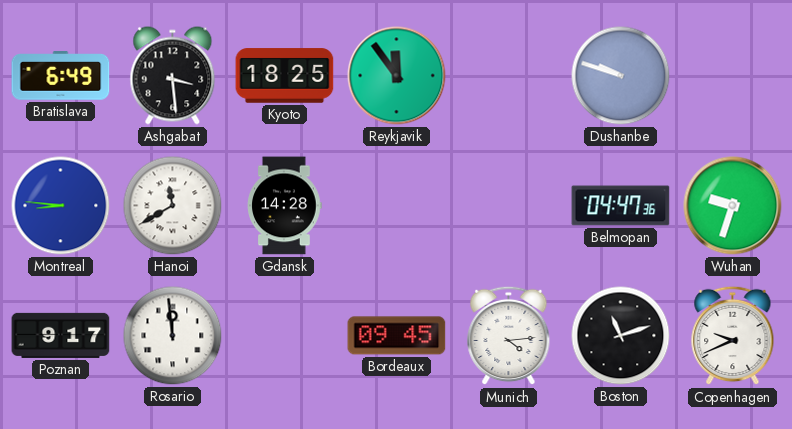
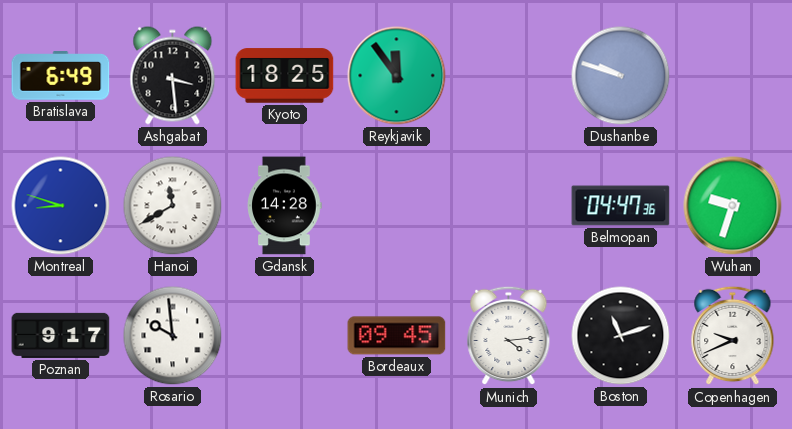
Montreal: 8:46 -> 8:48 (61, 206)
Rosario: 11:59 -> 9:59 (173, 336)
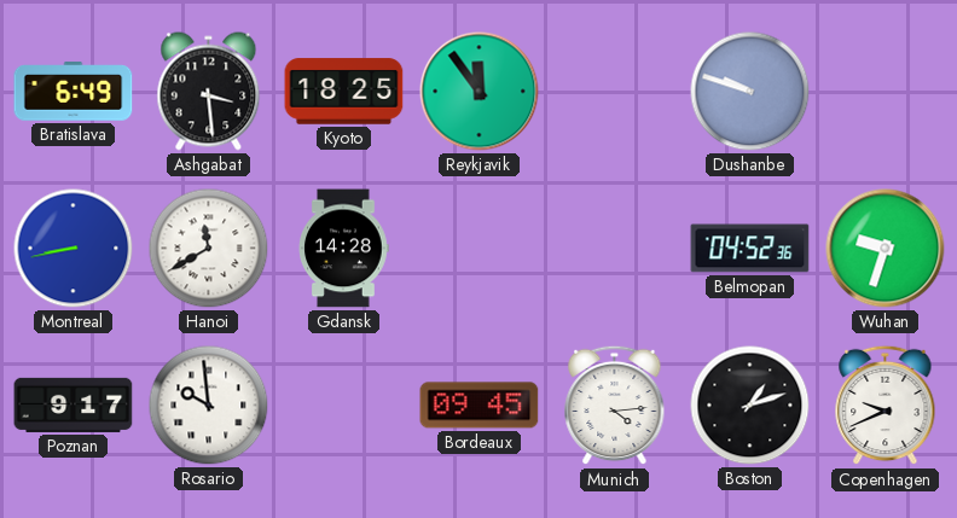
Montreal: 8:48 -> 8:43 (74, 249)
Belmopan: 04:47 -> 04:52 (750, 249)
Boston: 11:12 -> 1:12 (750, 406)
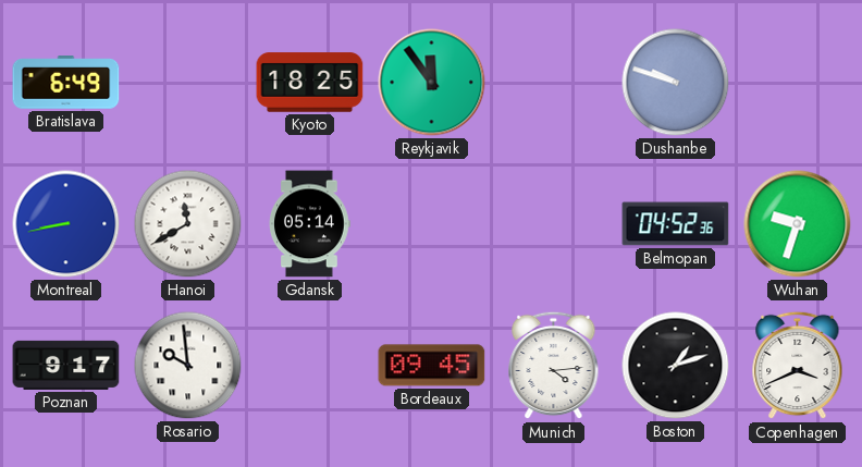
Ashgabat: 3:29 -> none (209, 92)
Gdansk: 14:28 -> 05:14 (310, 224)
Copenhagen: 9:41 -> 3:41 (798, 366)
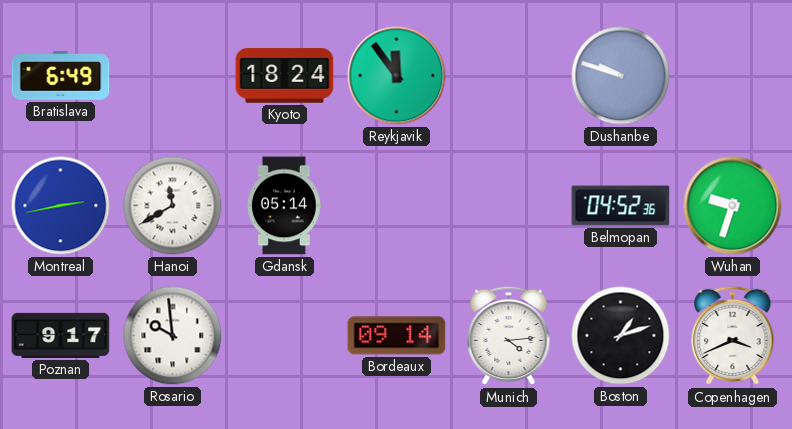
Kyoto: 18:25 -> 18:24 (285, 76)
Montreal: 8:43 -> 2:43 (61, 206)
Bordeaux: 09:45 -> 09:14 (397, 336)
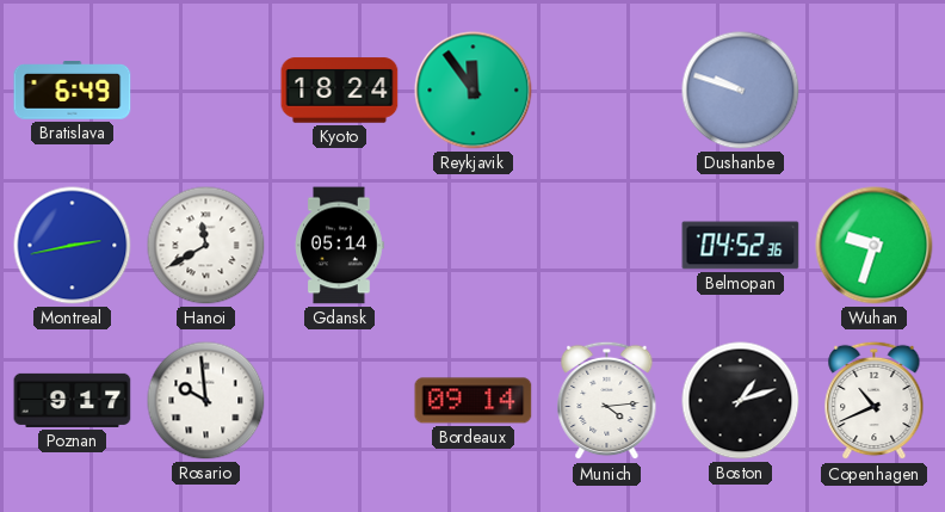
Copenhagen: 3:41 -> 10:41 (875, 401)
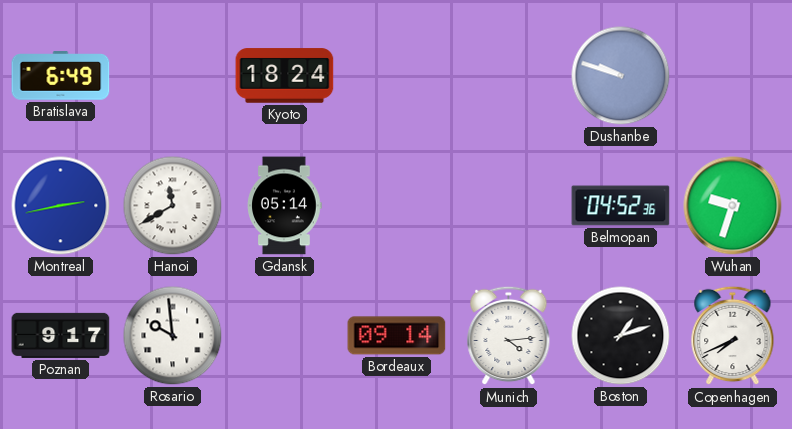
Reykjavik: 11:54 -> none (474, 91)
Copenhagen: 10:41 -> 7:41 (733, 336)
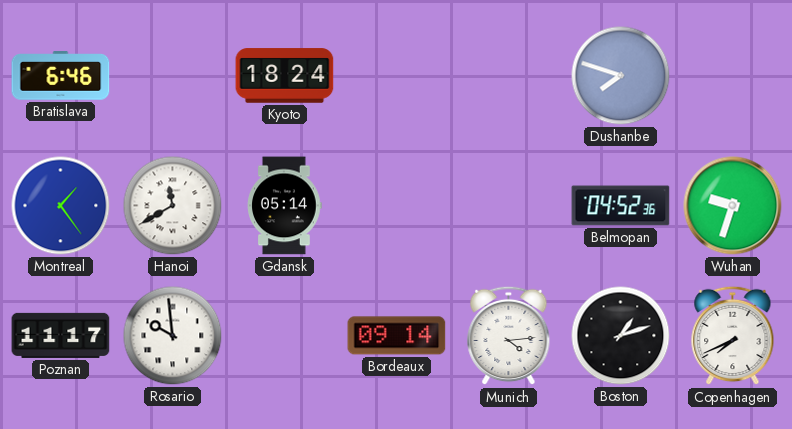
Bratislava: 6:49 -> 6:46 (61, 76)
Dushanbe: 9:48 -> 7:48 (621, 76)
Montreal: 2:43 -> 1:24 (61, 206)
Poznan: 9:17 -> 11:17 (61, 335)
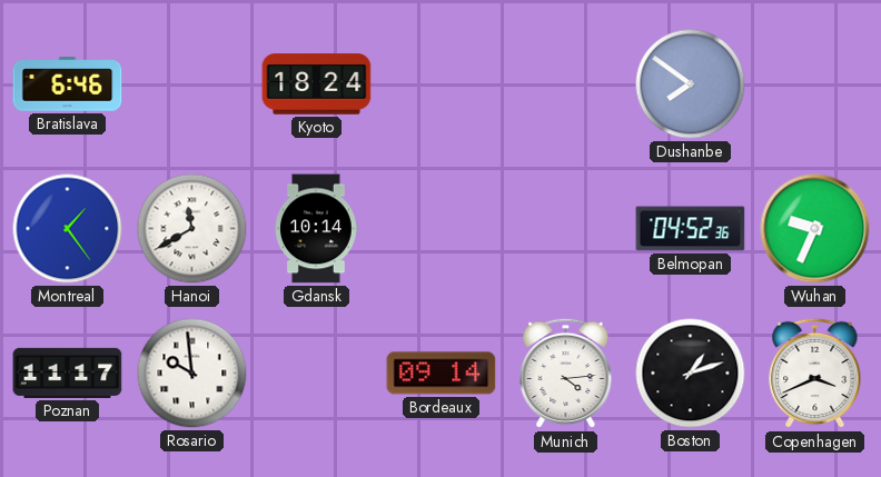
Dushanbe: 7:48 -> 7:51 (691, 85)
Gdansk: 05:14 -> 10:14 (317, 229)
Wuhan: 9:33 -> 9:34 (815, 229)
Copenhagen: 7:41 -> 3:41 (815, 374)
